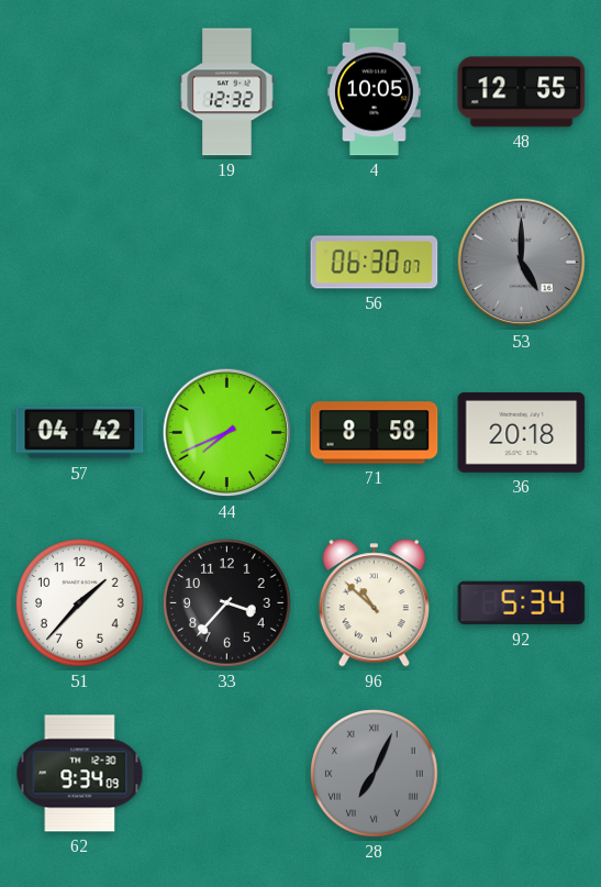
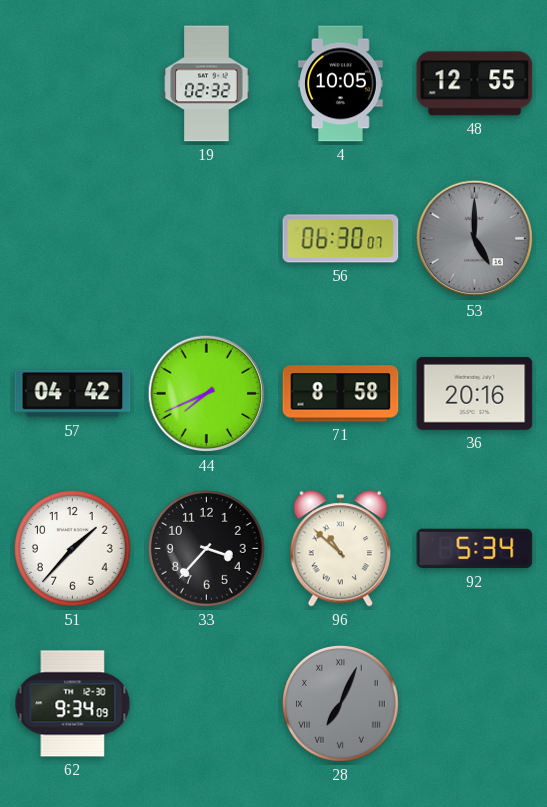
19: 12:32 -> 02:32 (207, 84)
36: 20:18 -> 20:16 (475, 393)
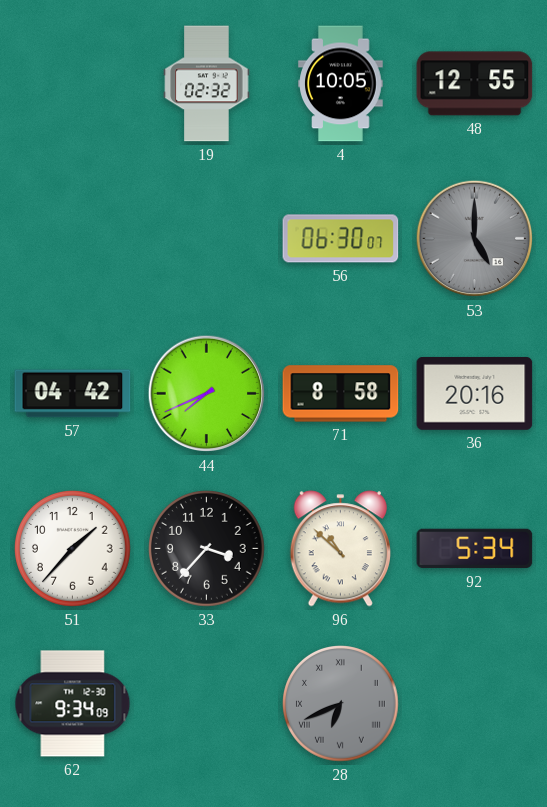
28: 7:04 -> 6:41 (341, 704)
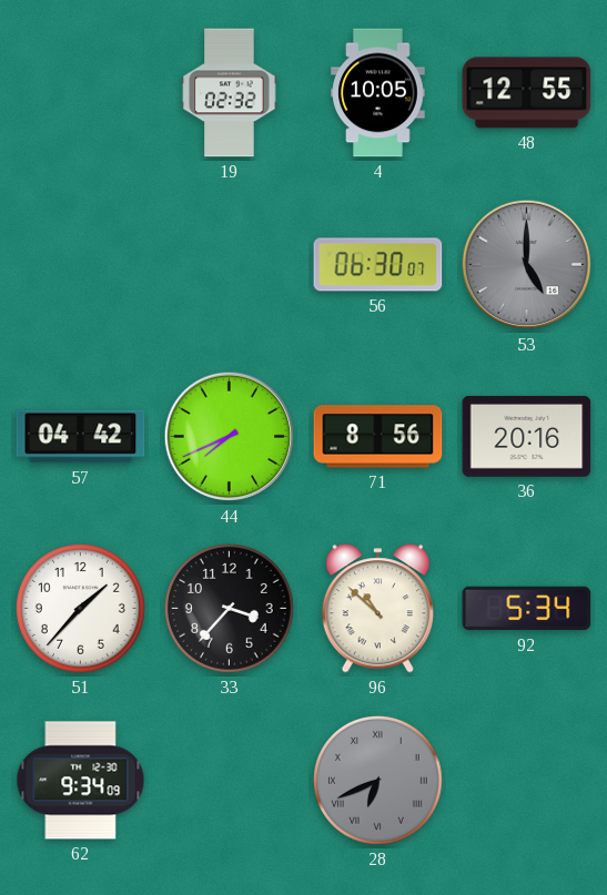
71: 8:58 -> 8:56 (378, 437)
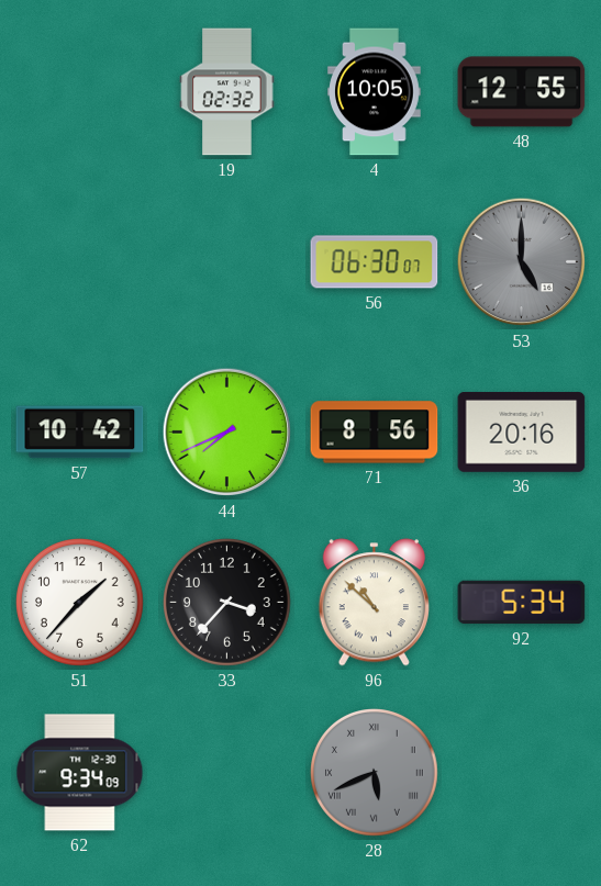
57: 04:42 -> 10:42 (80, 433)
28: 6:41 -> 5:41 (375, 773)
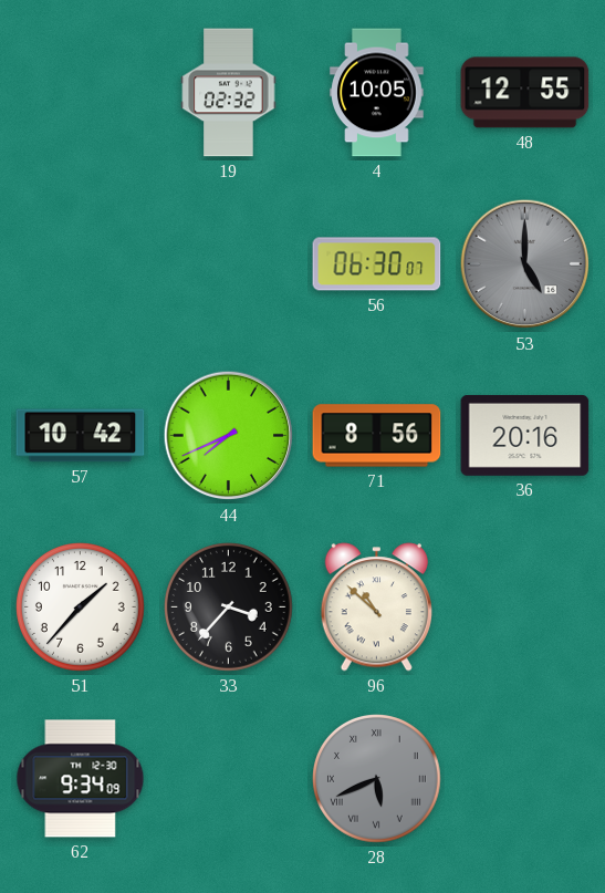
92: 5:34 -> none (522, 603)
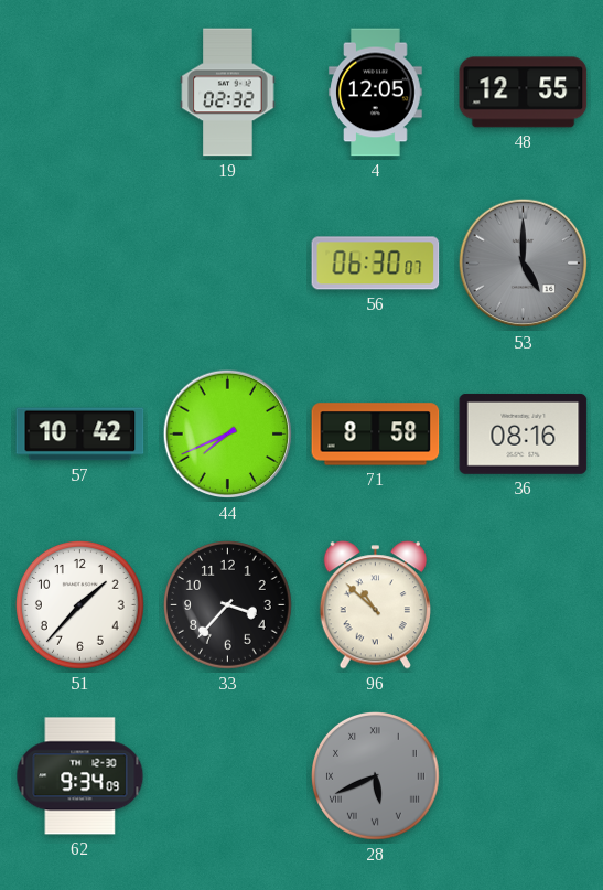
4: 10:05 -> 12:05 (376, 93)
71: 8:56 -> 8:58 (376, 435)
36: 20:16 -> 08:16 (524, 433)
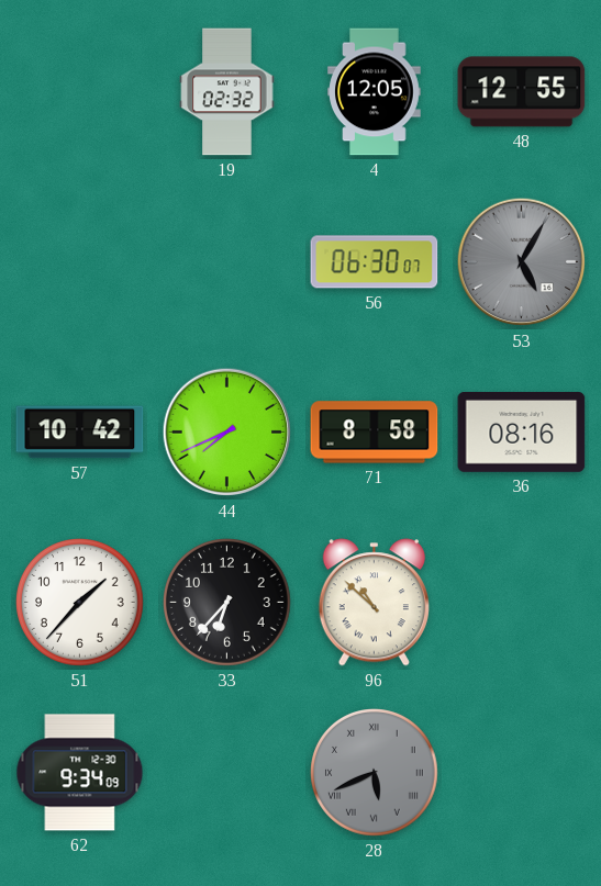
53: 5:00 -> 5:05 (522, 262)
33: 3:37 -> 6:37 (227, 603)
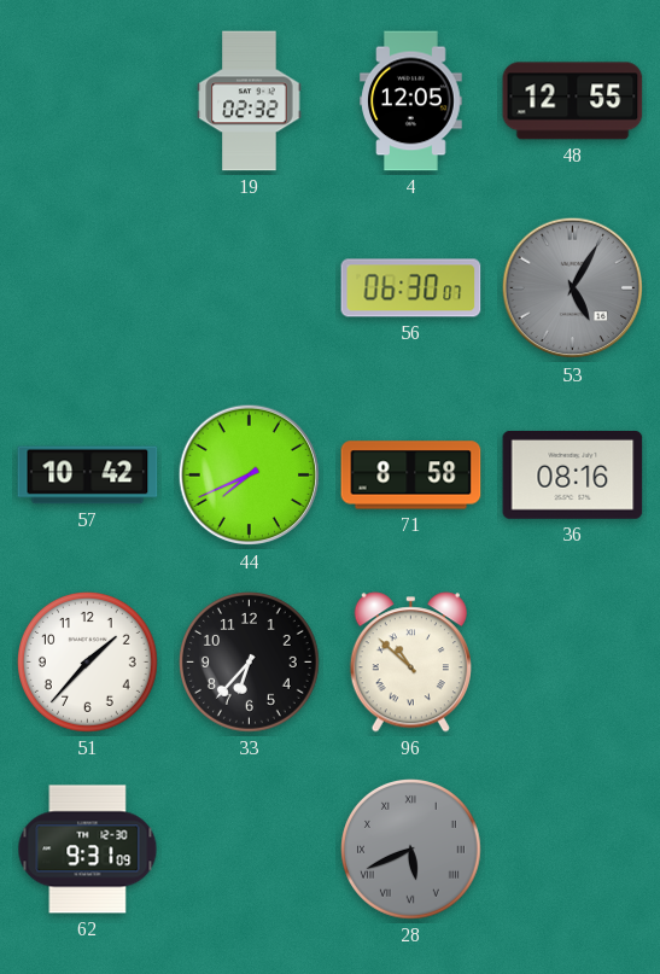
62: 9:34 -> 9:31 (88, 850)
